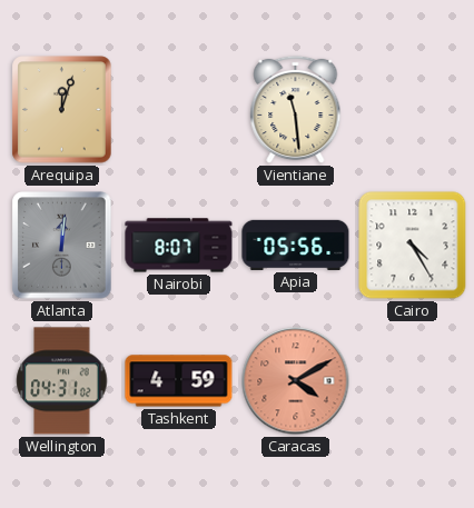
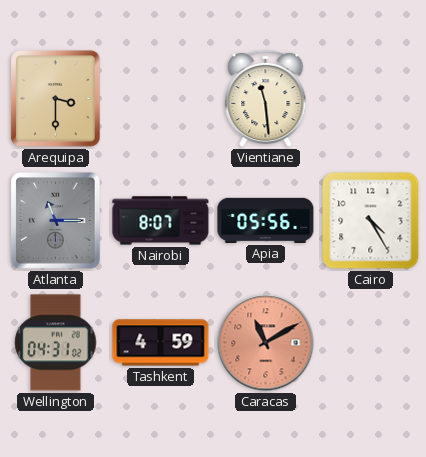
Arequipa: 12:03 -> 3:30 (56, 99)
Atlanta: 12:01 -> 11:15 (56, 221)
Caracas: 4:10 -> 11:10 (266, 343)
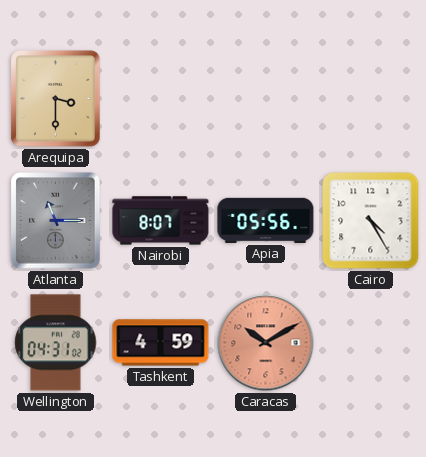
Vientiane: 11:29 -> none (266, 99)
Caracas: 11:10 -> 10:10 (266, 343)
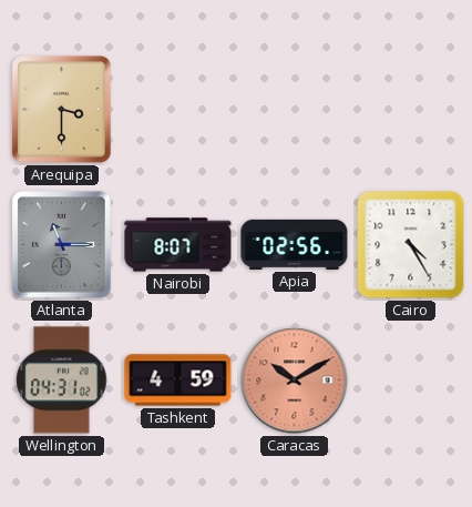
Apia: 05:56 -> 02:56 (295, 244)
